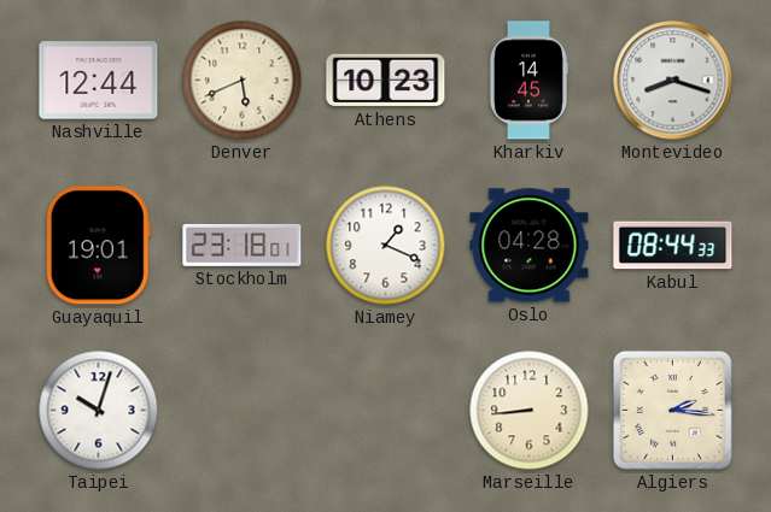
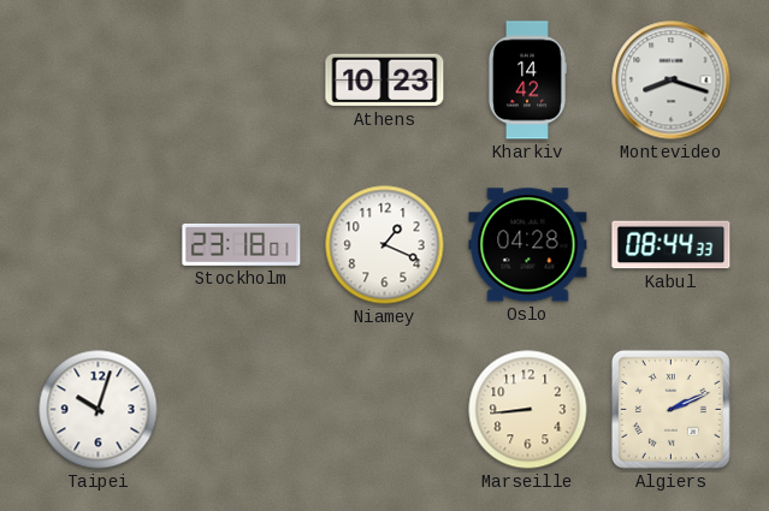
Nashville: 12:44 -> none (99, 81)
Denver: 5:41 -> none (243, 81)
Kharkiv: 14:45 -> 14:42 (527, 81)
Guayaquil: 19:01 -> none (98, 246)
Algiers: 2:16 -> 2:11 (670, 409)
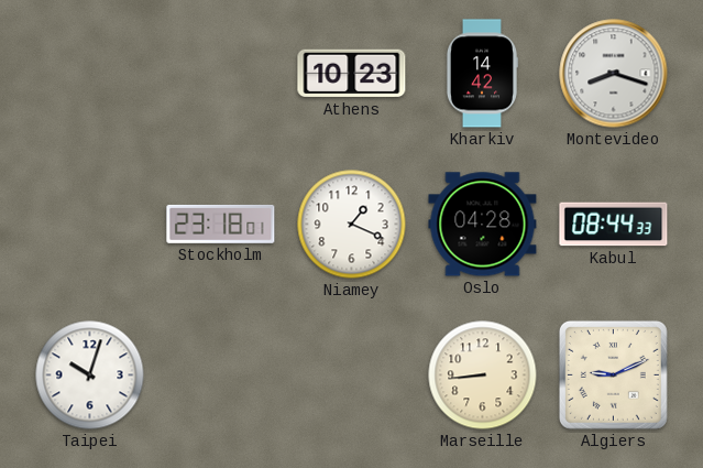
Algiers: 2:11 -> 9:11 (613, 374)
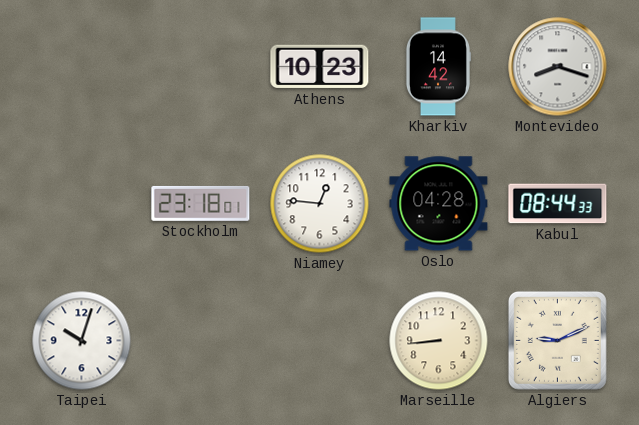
Niamey: 1:19 -> 12:46 (320, 204)
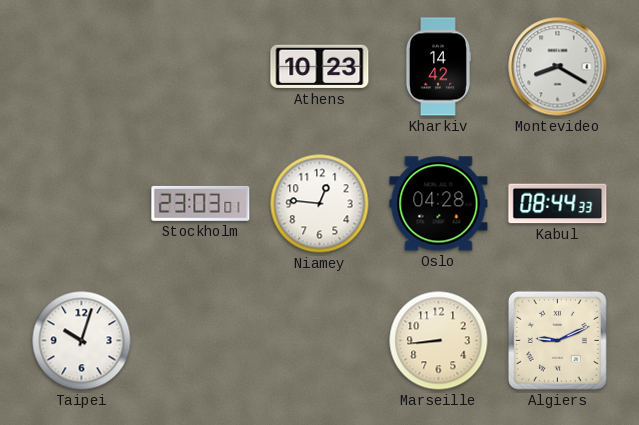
Montevideo: 8:18 -> 8:20 (558, 67)
Stockholm: 23:18 -> 23:03 (201, 203)
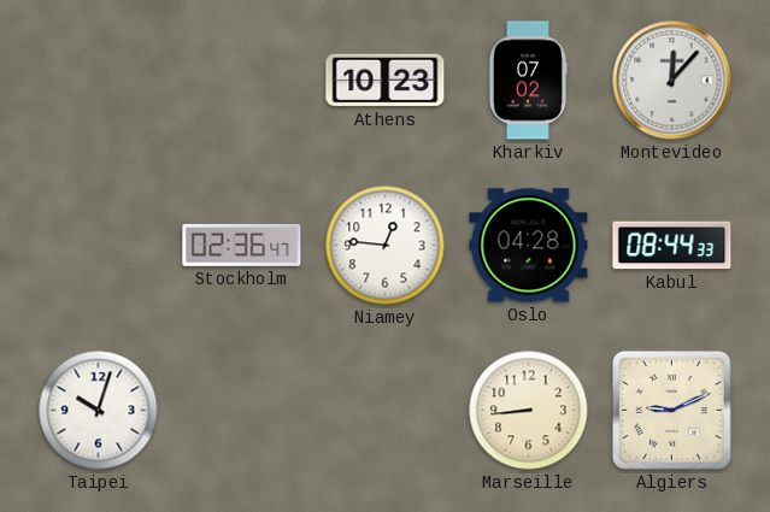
Kharkiv: 14:42 -> 07:02 (528, 81)
Montevideo: 8:20 -> 12:07 (672, 81)
Stockholm: 23:03 -> 02:36 (242, 245)
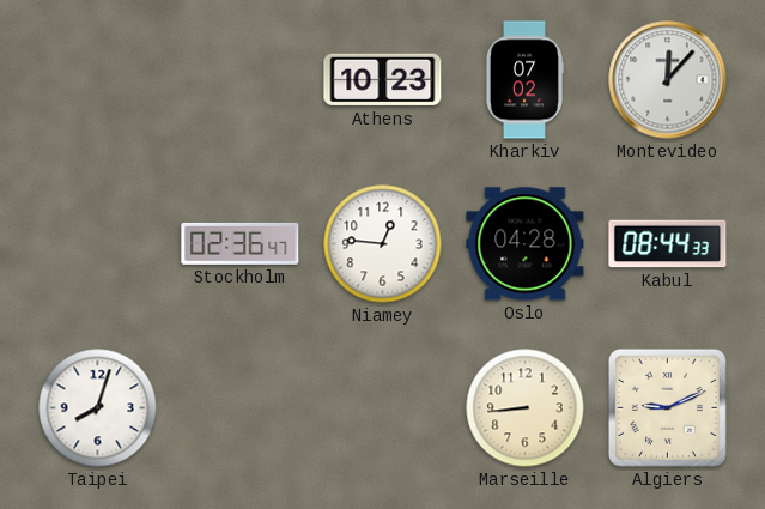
Taipei: 10:03 -> 8:03 (98, 408)
